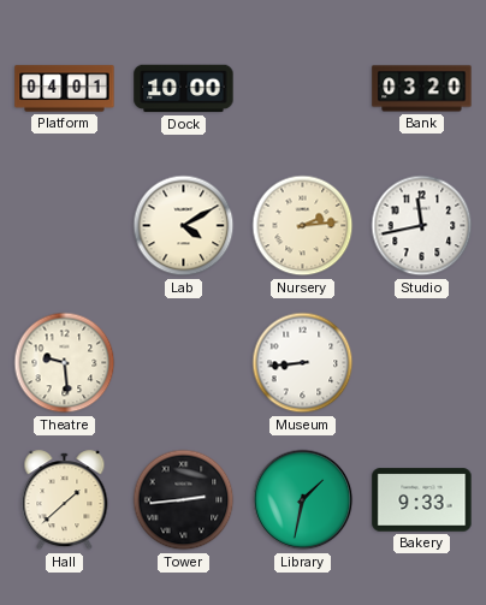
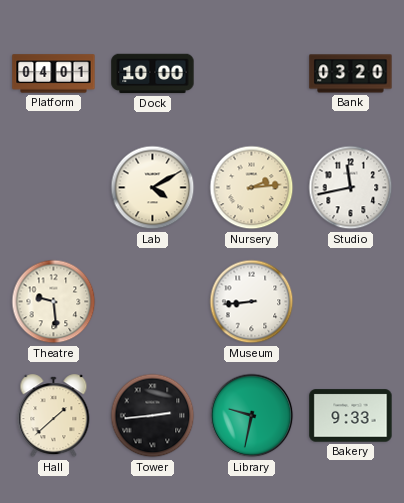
Library: 1:32 -> 9:32 (252, 416)
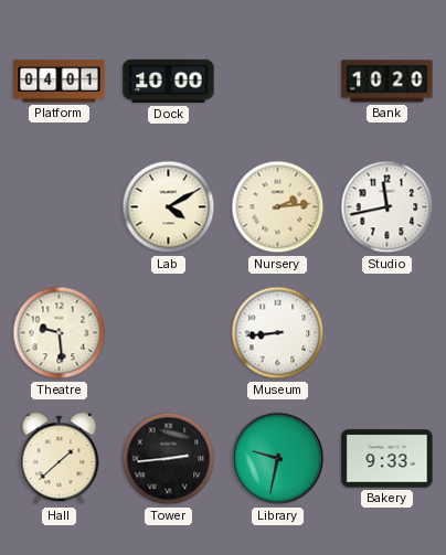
Bank: 03:20 -> 10:20 (387, 82)
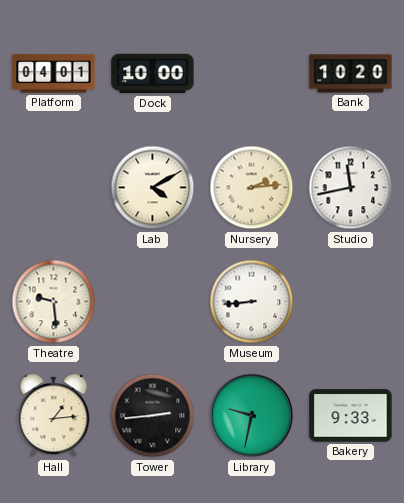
Hall: 1:38 -> 1:14 (54, 416)
